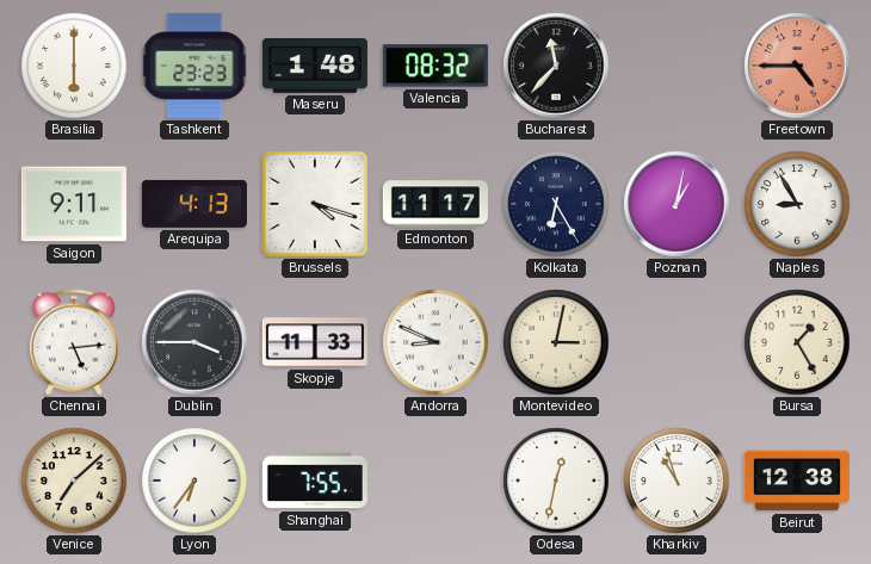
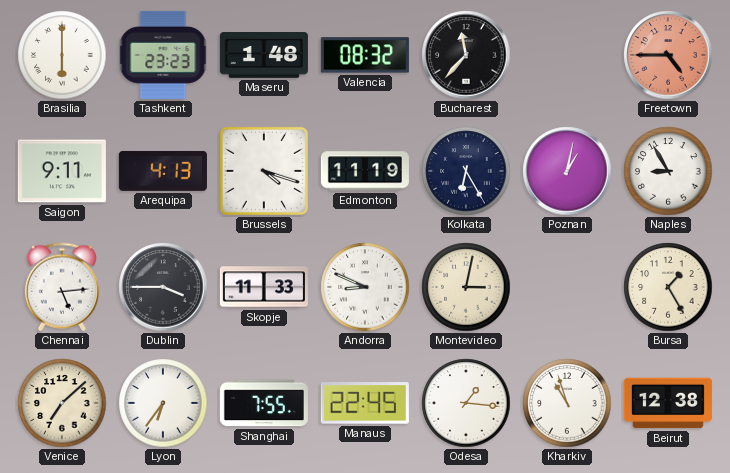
Edmonton: 11:17 -> 11:19 (365, 171)
Manaus: none -> 22:45 (365, 403)
Odesa: 12:32 -> 1:16 (466, 403)
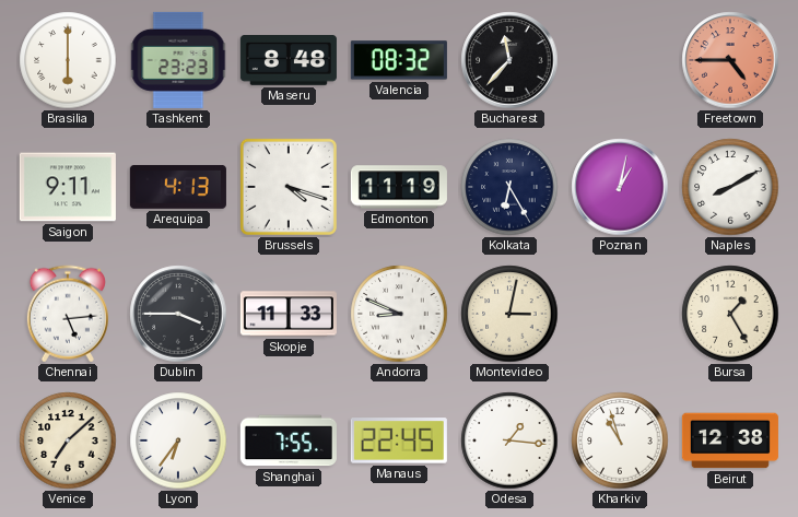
Maseru: 1:48 -> 8:48 (289, 60)
Naples: 8:55 -> 8:10 (730, 187)
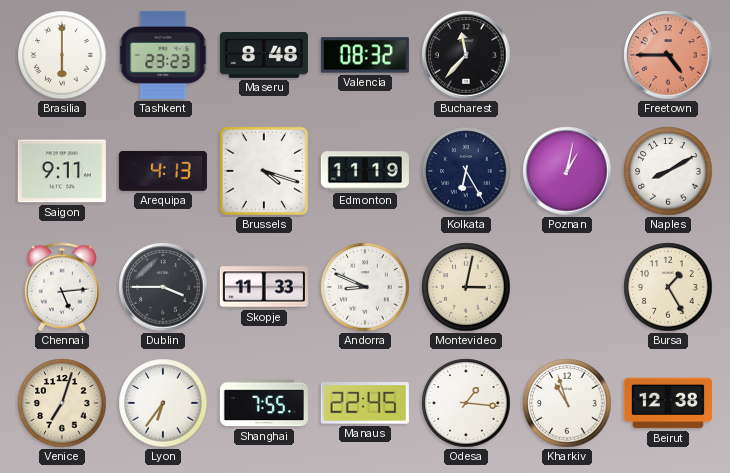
Venice: 7:08 -> 7:03 (62, 403)
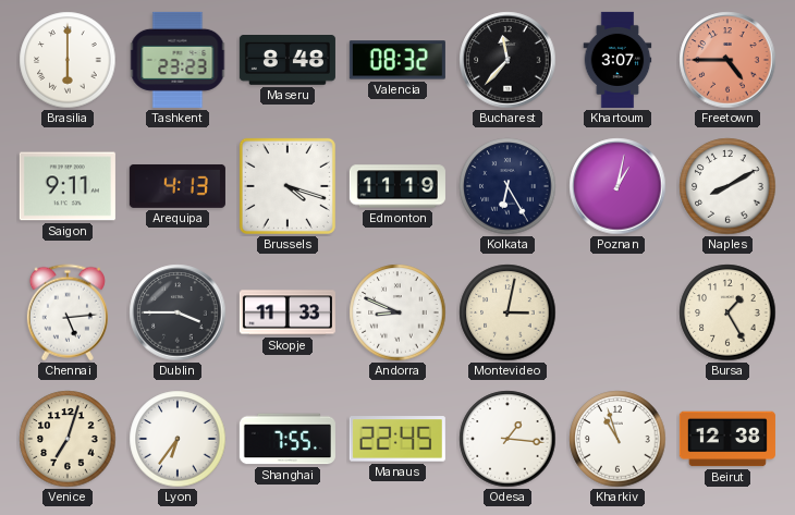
Khartoum: none -> 3:07 (617, 60)
